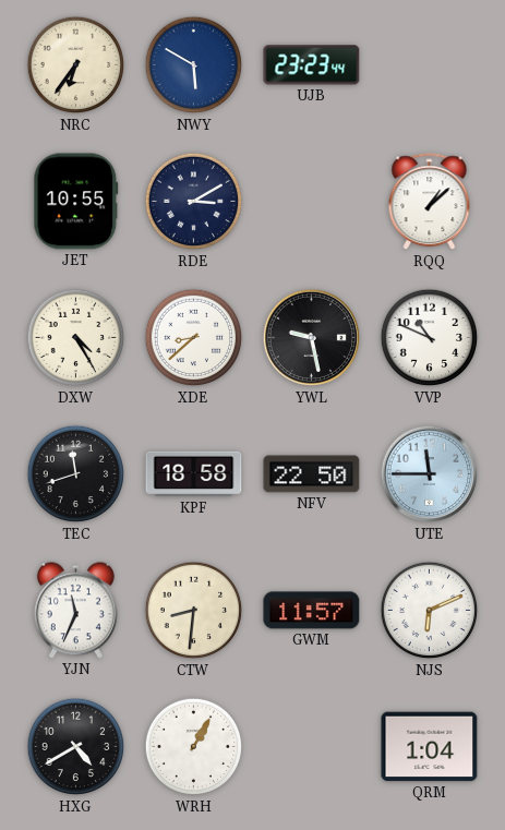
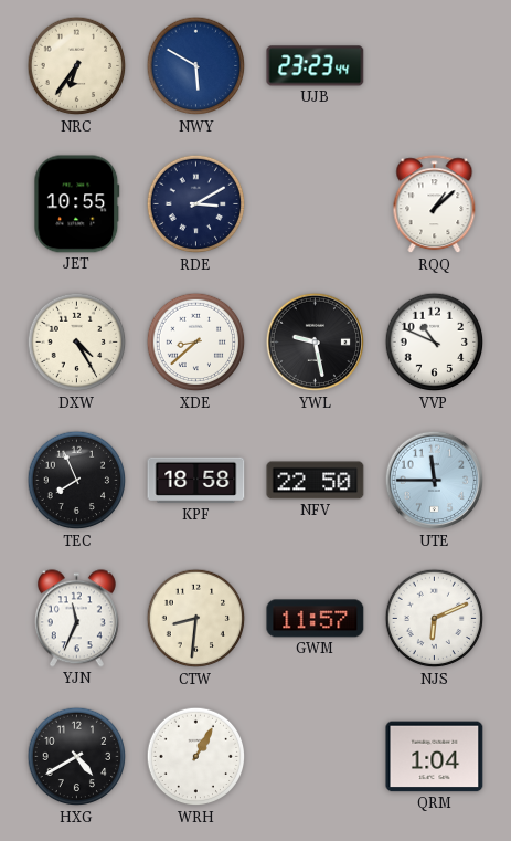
TEC: 11:42 -> 7:56 (77, 481)
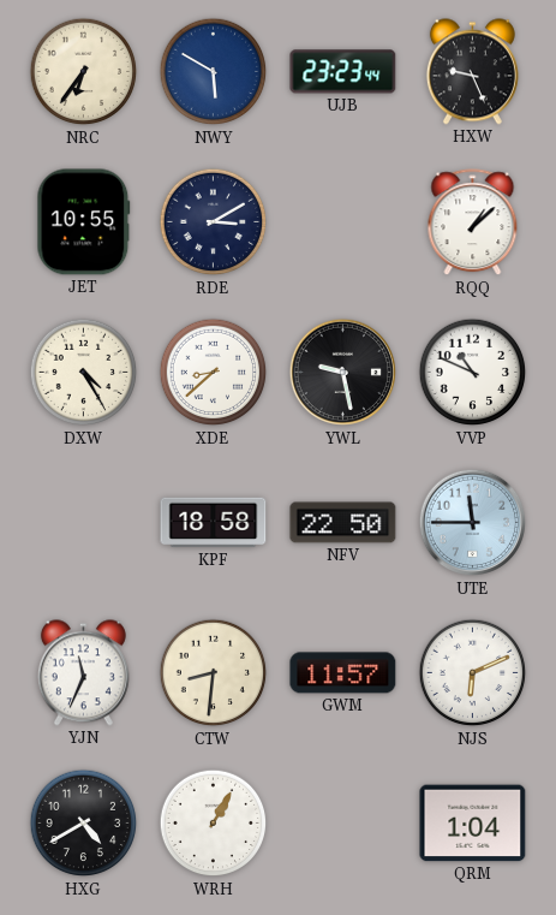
HXW: none -> 9:26 (472, 72)
TEC: 7:56 -> none (77, 481)
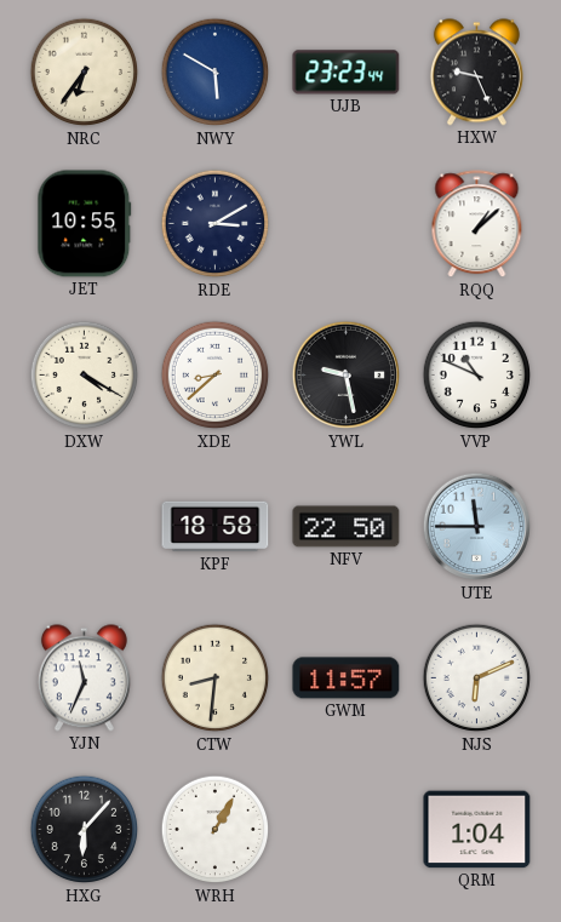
DXW: 4:25 -> 4:20 (85, 376)
HXG: 4:40 -> 6:07 (85, 830)
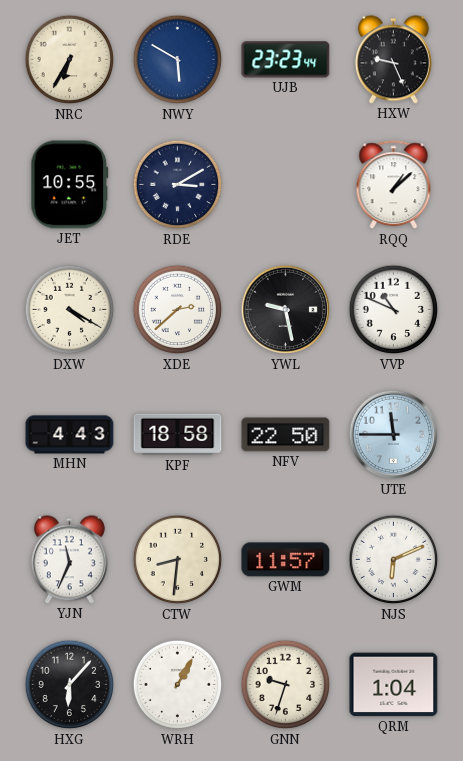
NRC: 6:36 -> 6:35 (70, 60)
XDE: 8:38 -> 2:38 (178, 310)
MHN: none -> 4:43 (70, 435)
GNN: none -> 9:33 (286, 685)
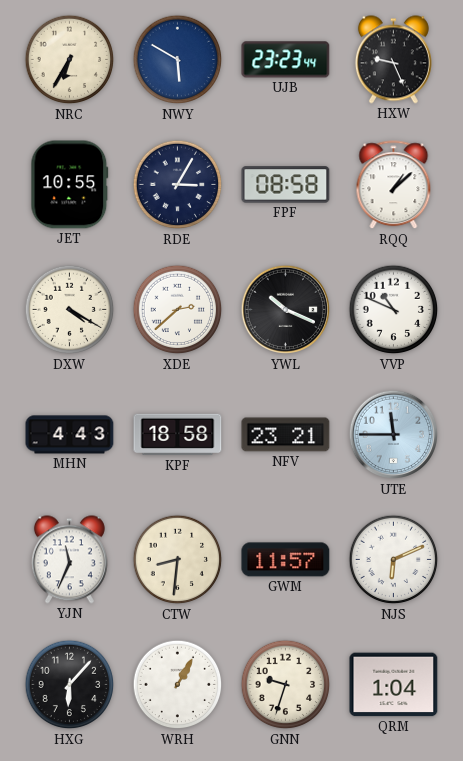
RDE: 3:10 -> 3:05 (178, 185)
FPF: none -> 08:58 (286, 185)
YWL: 9:28 -> 10:19 (286, 310)
NFV: 22:50 -> 23:21 (286, 435)
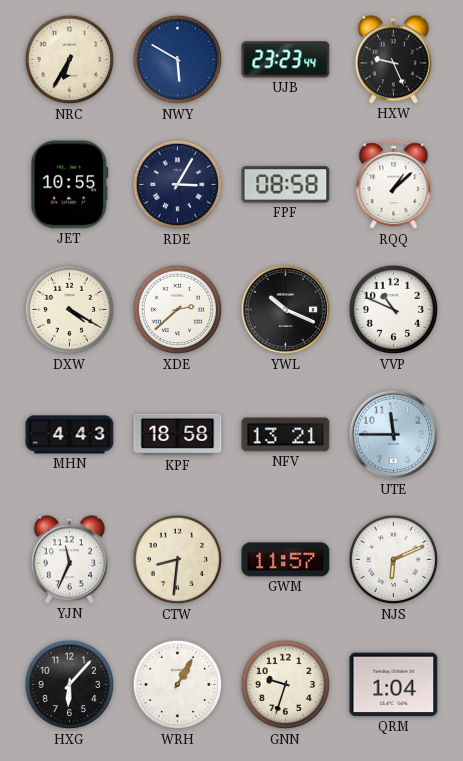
NFV: 23:21 -> 13:21 (286, 435)
